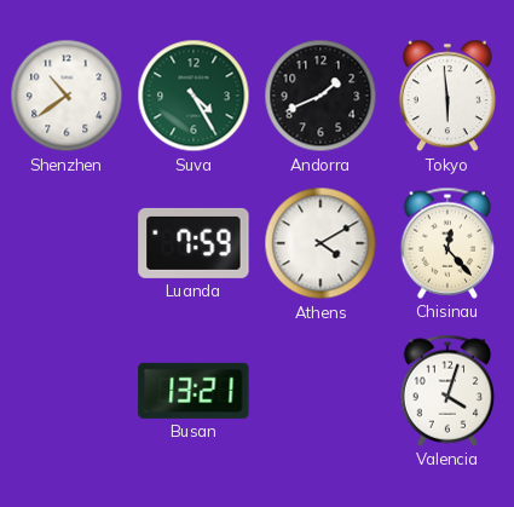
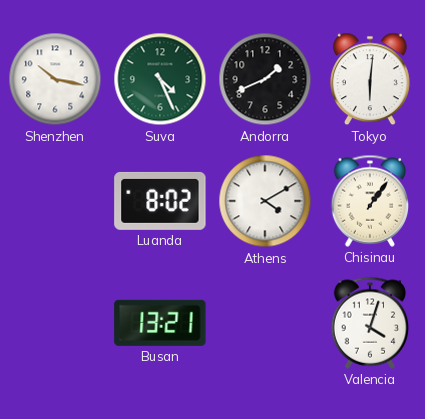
Shenzhen: 10:39 -> 10:17 (55, 79)
Suva: 4:25 -> 4:26 (160, 79)
Tokyo: 5:59 -> 6:01 (370, 79)
Luanda: 7:59 -> 8:02 (160, 201)
Chisinau: 12:23 -> 1:06 (370, 201)
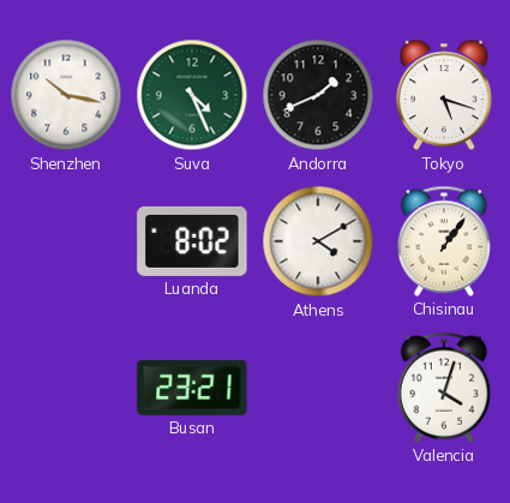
Tokyo: 6:01 -> 5:18 (444, 95)
Busan: 13:21 -> 23:21 (192, 388)
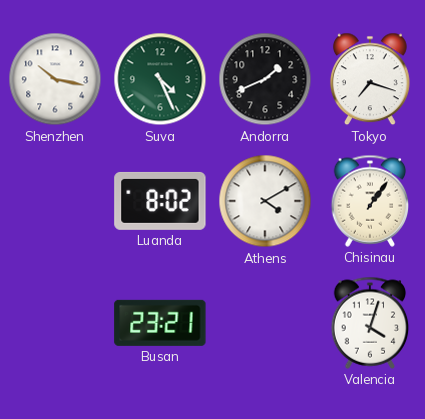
Tokyo: 5:18 -> 7:18 (370, 79)
